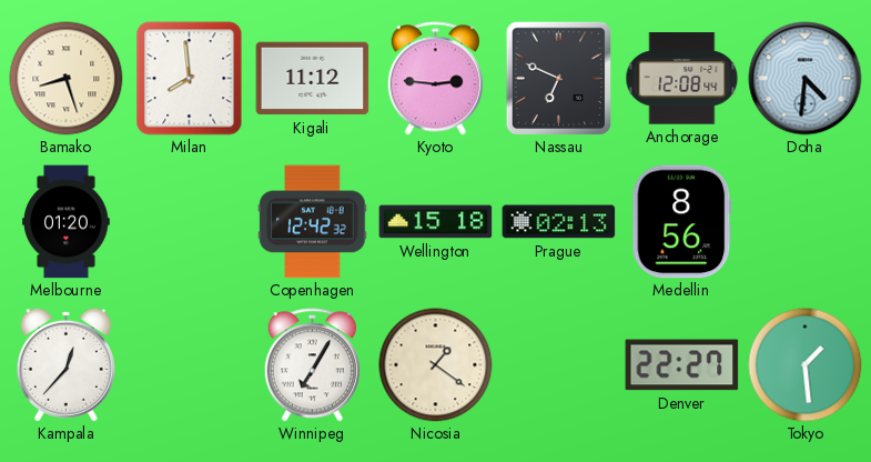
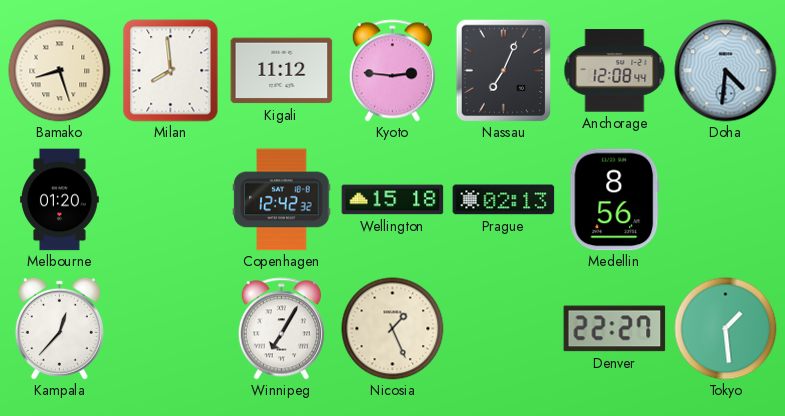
Nassau: 6:49 -> 7:04 (504, 70)
Nicosia: 1:21 -> 1:26 (393, 329)
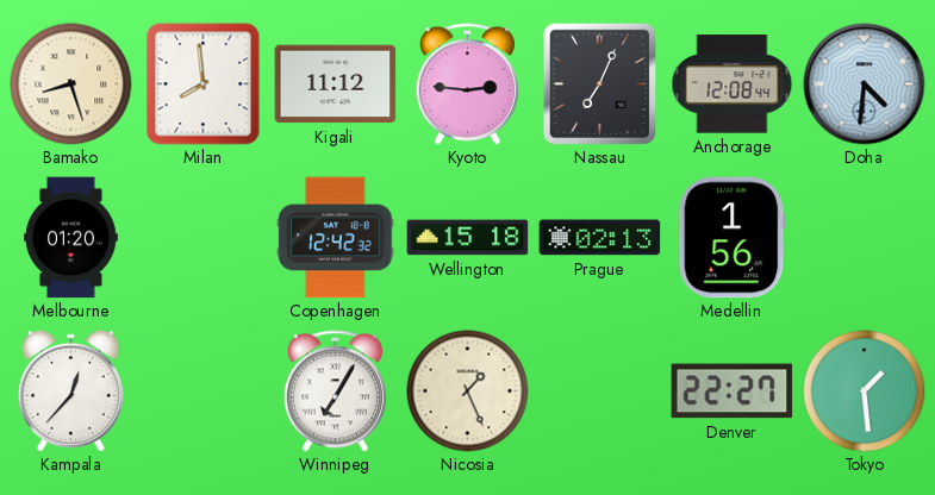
Medellin: 8:56 -> 1:56 (733, 238)
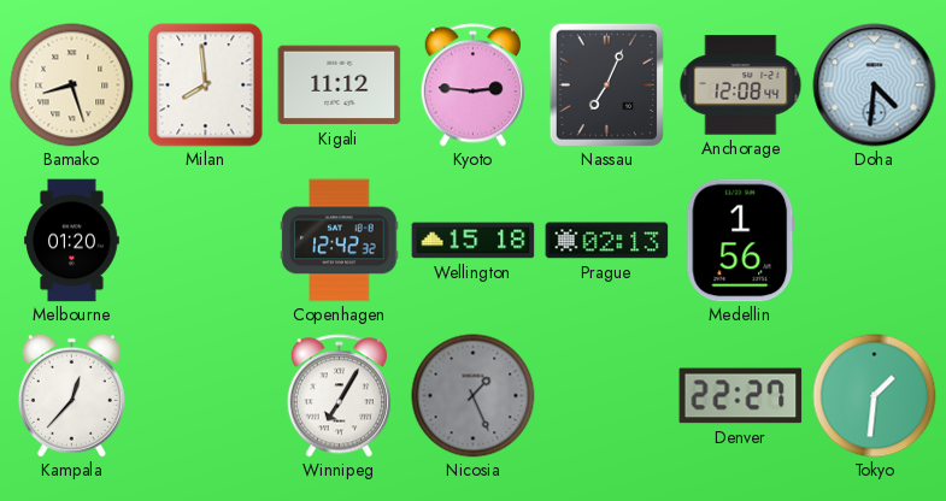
Nicosia dial: cream -> grey (474, 396)
Tokyo: 1:29 -> 1:31 (875, 396)
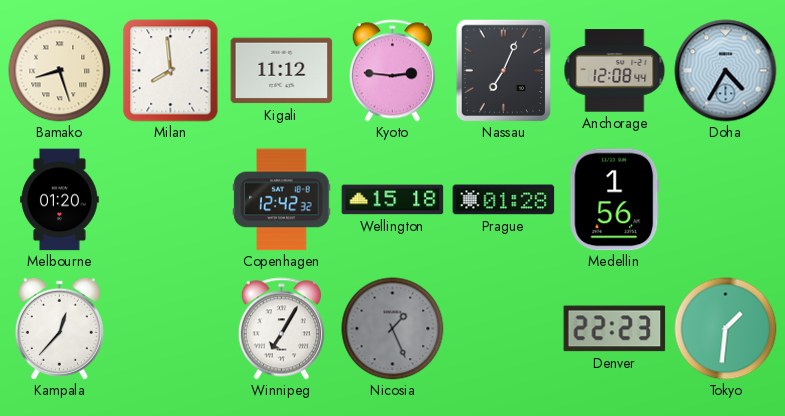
Doha: 4:31 -> 4:35 (726, 71)
Prague: 02:13 -> 01:28 (504, 200)
Denver: 22:27 -> 22:23 (615, 329)
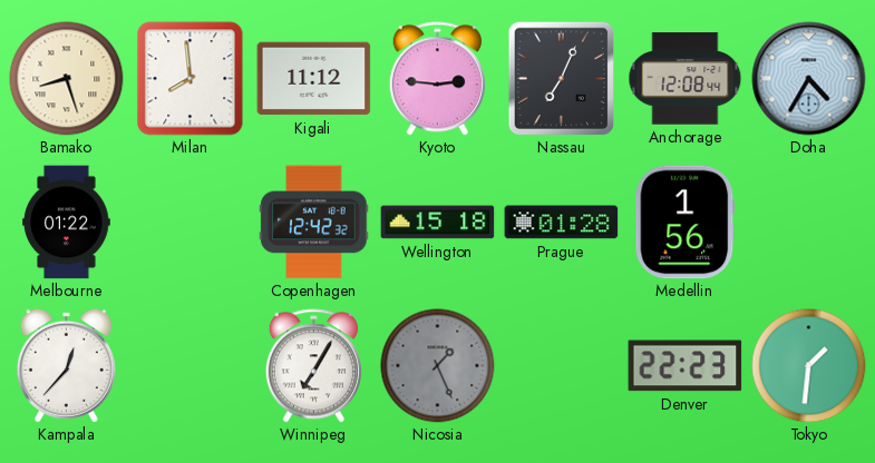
Melbourne: 01:20 -> 01:22 (67, 223)
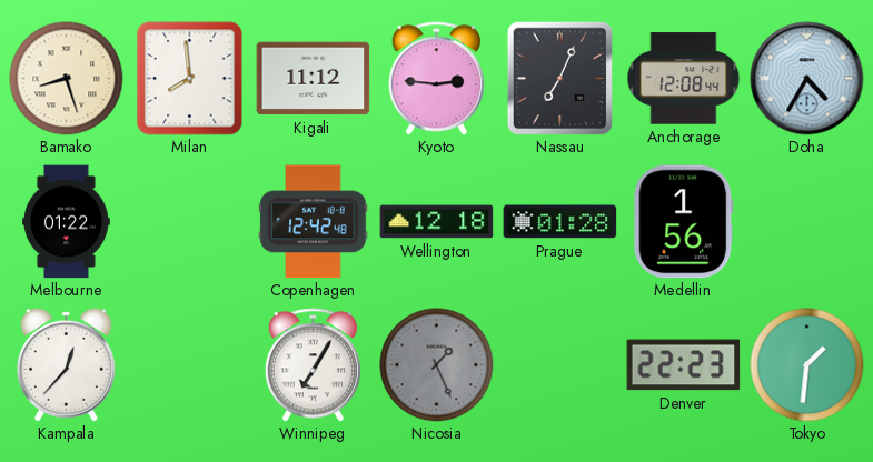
Copenhagen: 12:42:32 -> 12:42:48 (314, 222)
Wellington: 15:18 -> 12:18 (437, 222)
